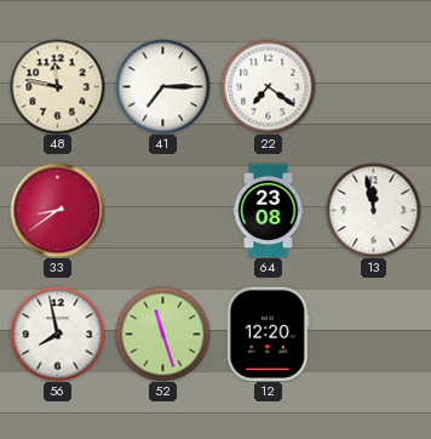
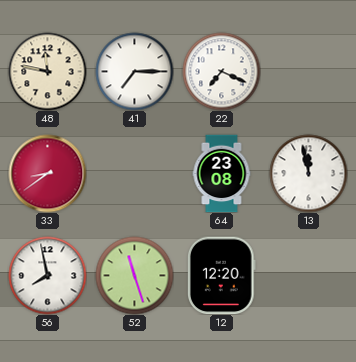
22: 7:21 -> 7:19 (221, 71)
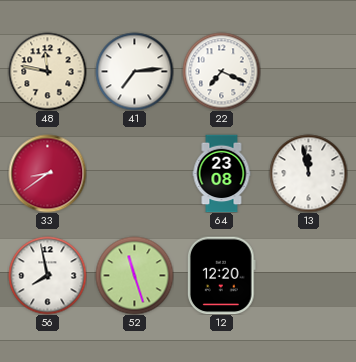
41: 7:15 -> 7:14 (134, 71)
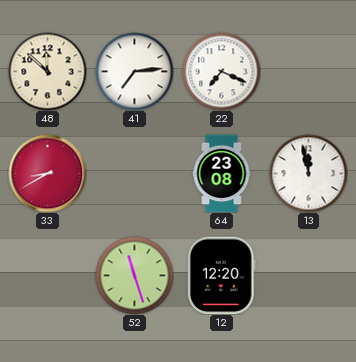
48: 11:47 -> 11:52 (47, 71)
33: 8:39 -> 8:40 (47, 173)
56: 7:58 -> none (47, 275)
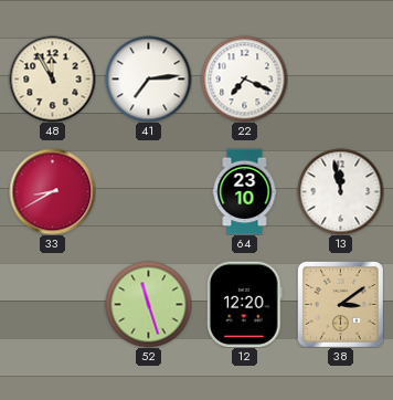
48: 11:52 -> 11:55 (52, 78)
64: 23:08 -> 23:10 (245, 191)
38: none -> 3:09 (340, 304)
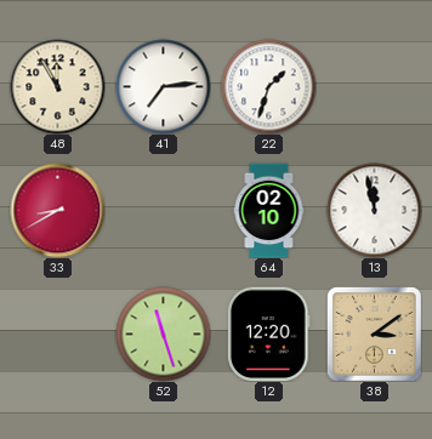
22: 7:19 -> 1:33 (268, 86)
64: 23:10 -> 02:10 (269, 210)
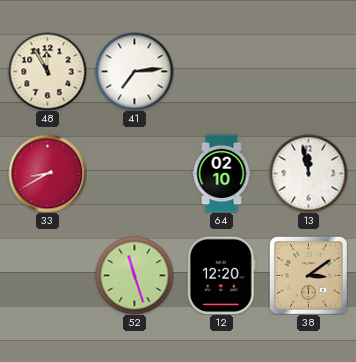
22: 1:33 -> none (268, 86)
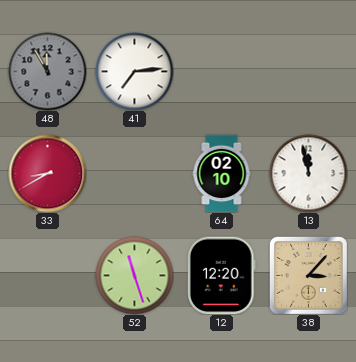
48 dial: cream -> grey (47, 71)
38: 3:09 -> 3:07 (308, 275)
